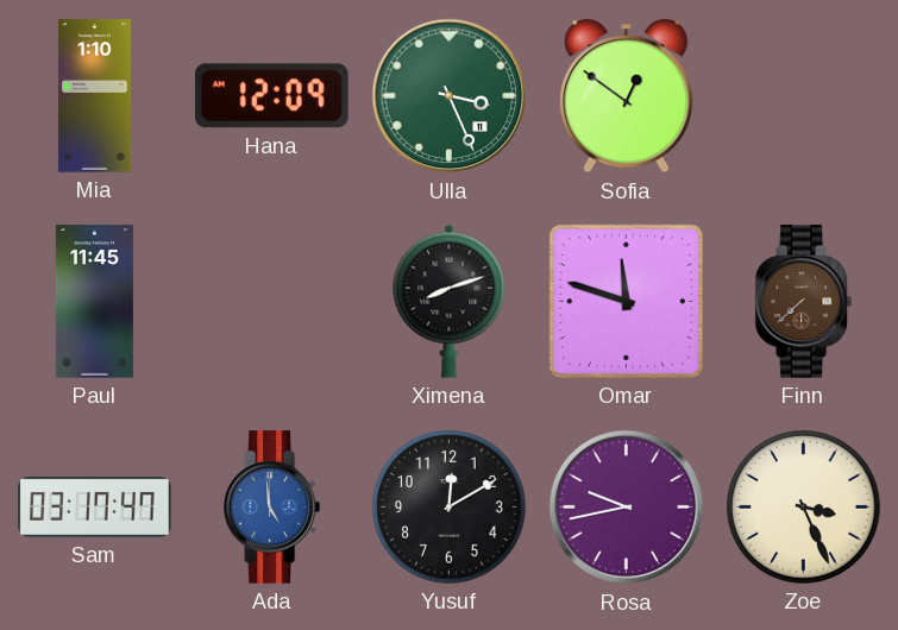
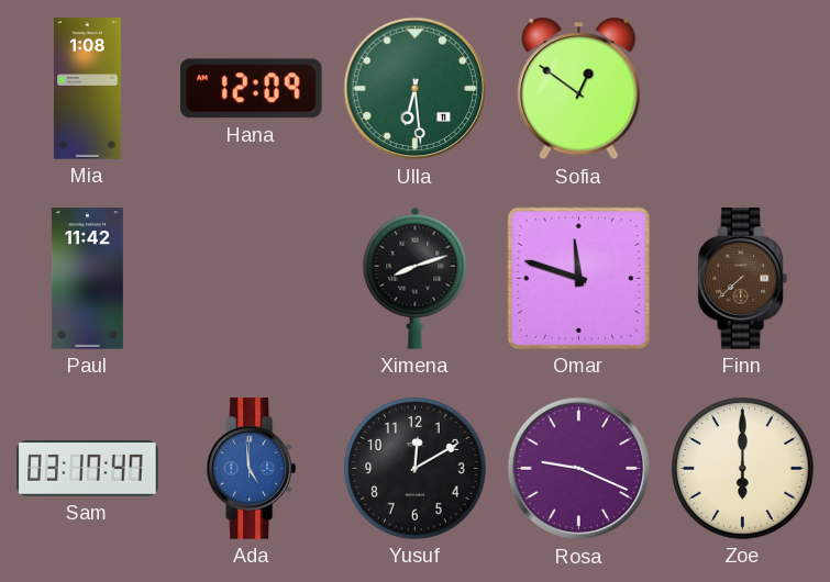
Mia: 1:10 -> 1:08 (87, 89)
Ulla: 3:26 -> 6:29 (416, 89)
Paul: 11:45 -> 11:42 (87, 279)
Rosa: 9:43 -> 9:19 (579, 469)
Zoe: 3:26 -> 6:00 (743, 469)
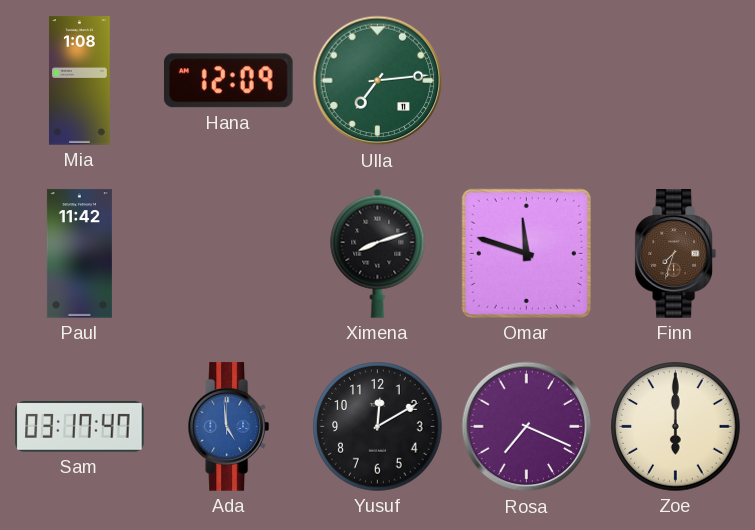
Ulla: 6:29 -> 7:14 (378, 81)
Sofia: 12:51 -> none (579, 89)
Finn: 7:38 -> 7:33 (675, 254)
Rosa: 9:19 -> 7:19 (527, 427)
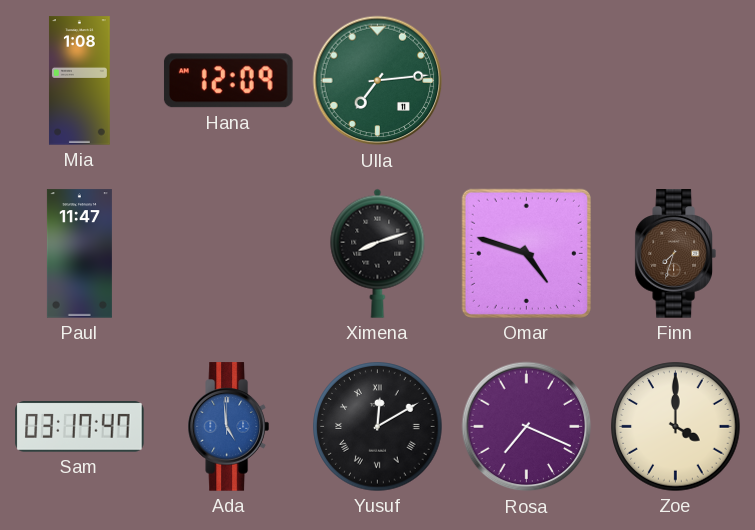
Paul: 11:42 -> 11:47 (79, 254)
Omar: 11:48 -> 4:48 (526, 253)
Yusuf numerals: Arabic -> Roman (378, 427)
Zoe: 6:00 -> 4:00 (676, 427)
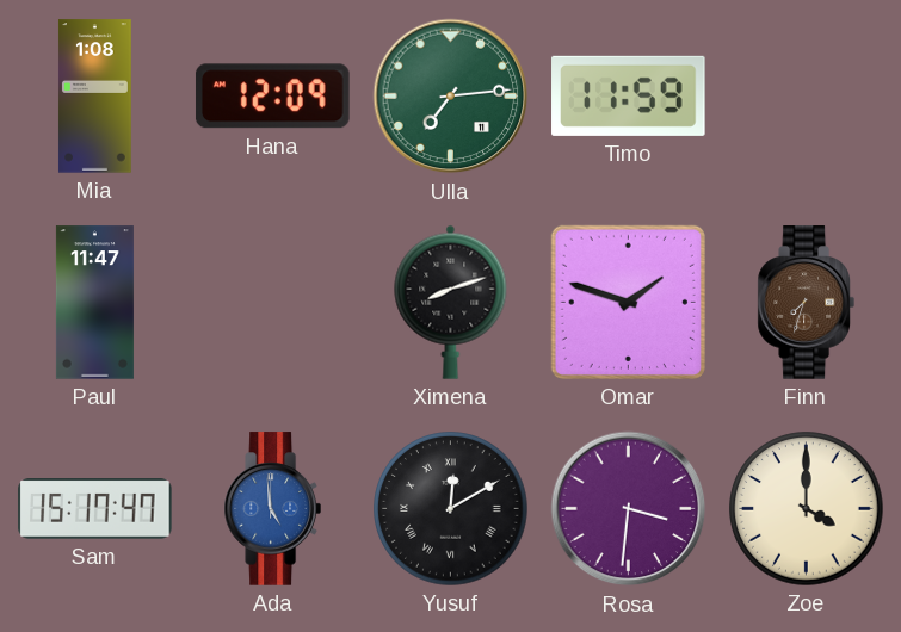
Timo: none -> 11:59 (629, 95)
Omar: 4:48 -> 1:48 (628, 302)
Sam: 03:17 -> 15:17 (95, 509)
Rosa: 7:19 -> 3:31 (629, 509)
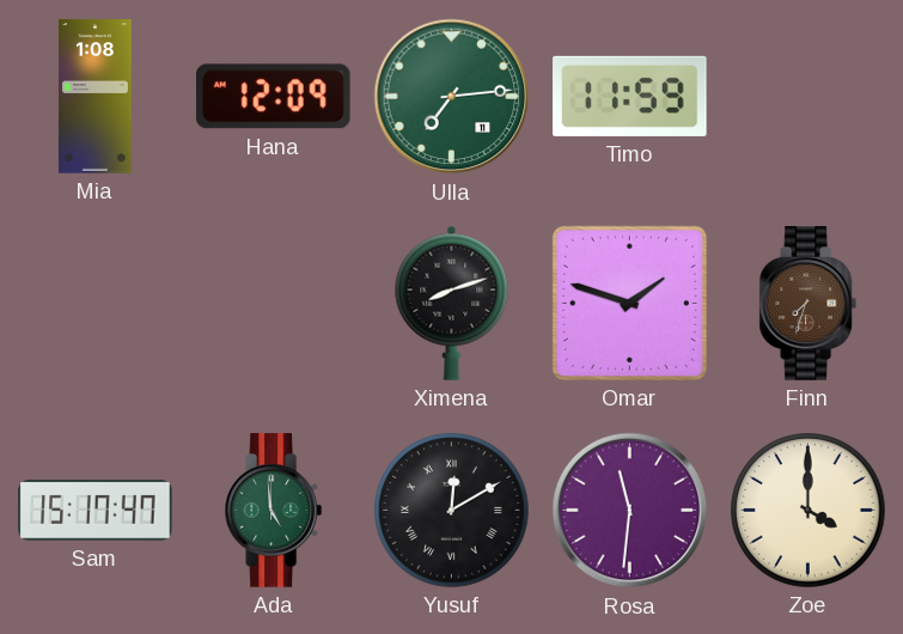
Paul: 11:47 -> none (94, 303)
Ada dial: blue -> green (273, 511)
Rosa: 3:31 -> 11:31 (630, 511)
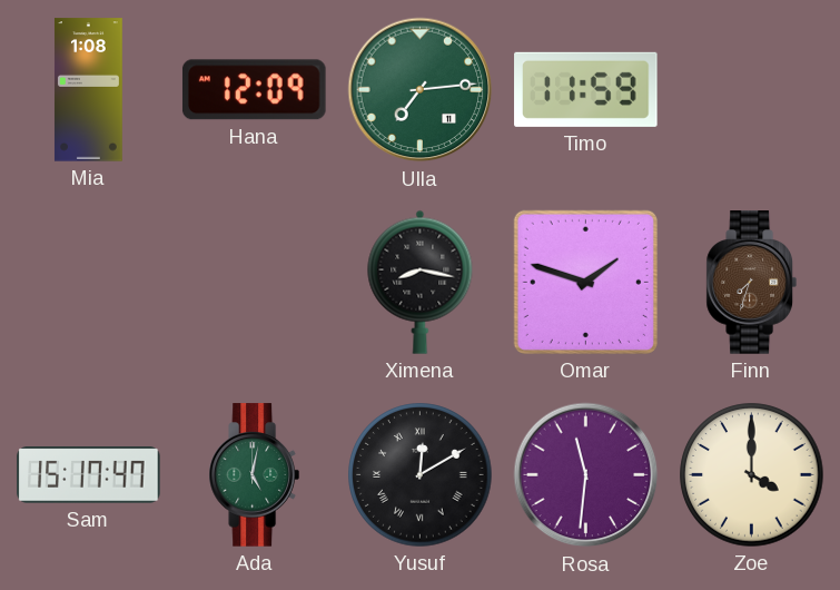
Ximena: 8:12 -> 8:17 (421, 282)
Ada: 4:59 -> 5:02 (254, 475)
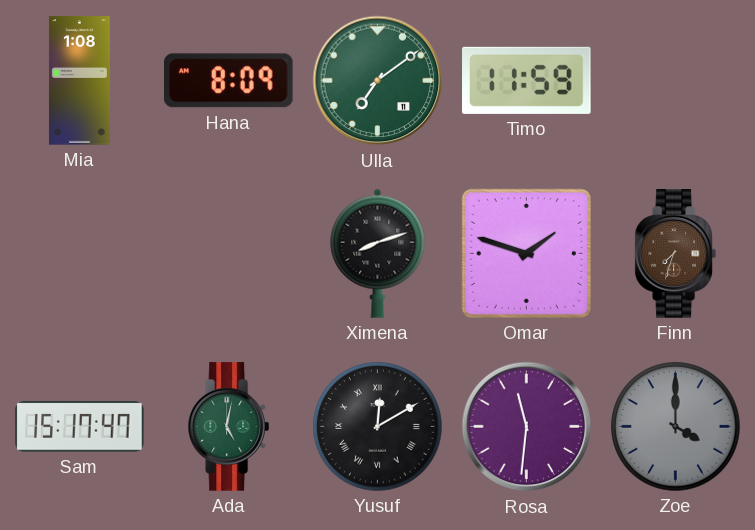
Hana: 12:09 -> 8:09 (229, 81)
Ulla: 7:14 -> 7:09 (378, 81)
Ximena: 8:17 -> 8:12 (378, 253)
Zoe dial: cream -> grey (676, 427)
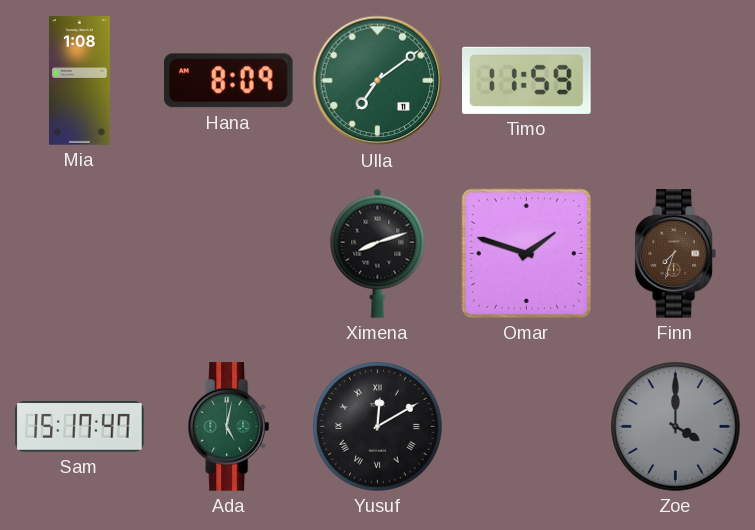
Rosa: 11:31 -> none (527, 427)
